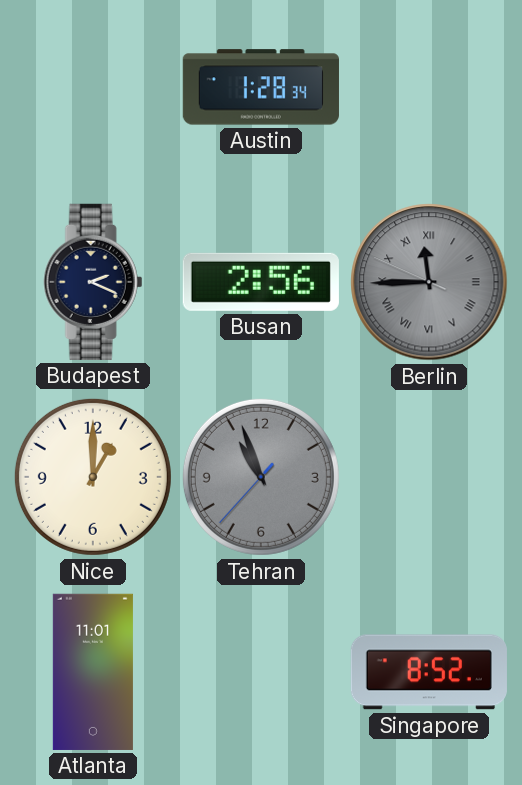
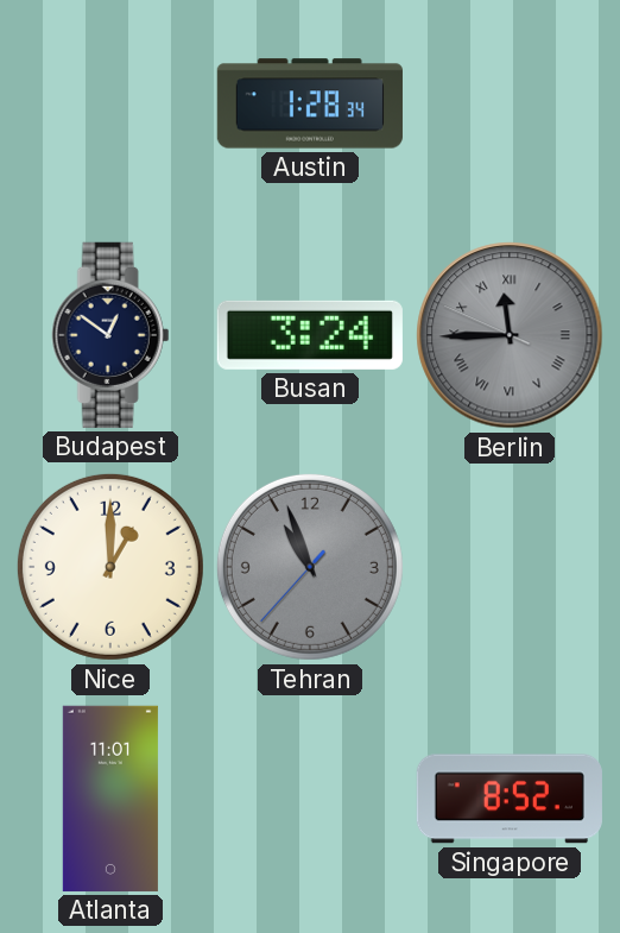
Budapest: 2:19 -> 12:51 (110, 335)
Busan: 2:56 -> 3:24 (310, 335)
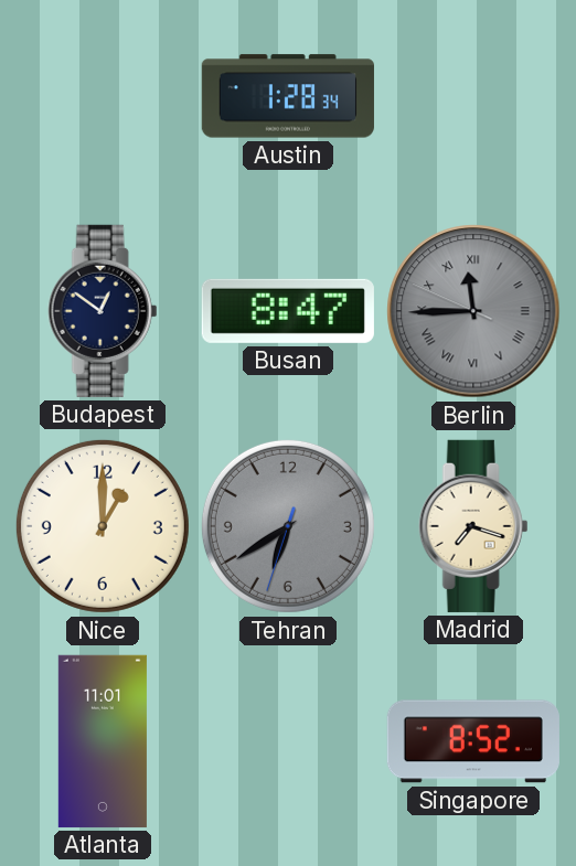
Busan: 3:24 -> 8:47 (288, 311)
Tehran: 10:56 -> 6:39 (288, 526)
Madrid: none -> 7:18 (473, 526)
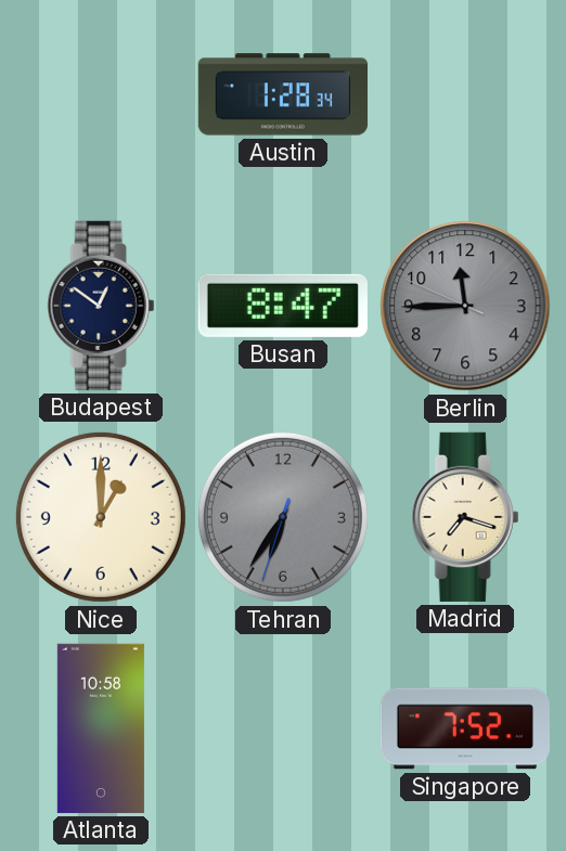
Berlin numerals: Roman -> Arabic (465, 306)
Tehran: 6:39 -> 6:35 (283, 517)
Atlanta: 11:01 -> 10:58 (101, 728)
Singapore: 8:52 -> 7:52 (465, 728)
